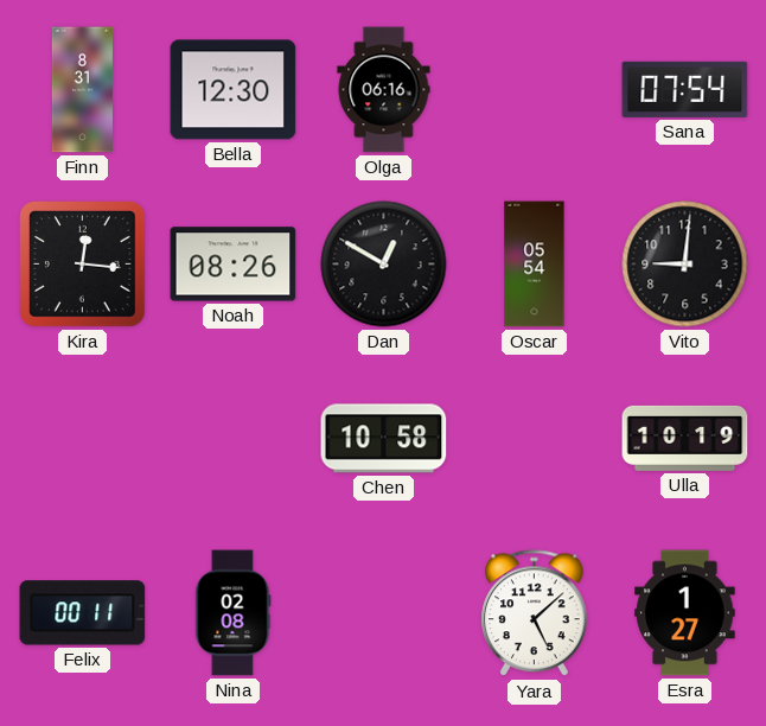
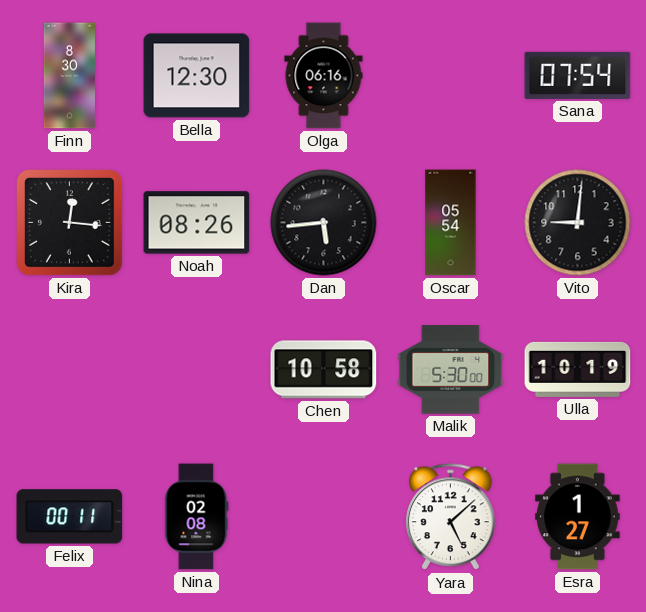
Finn: 8:31 -> 8:30 (69, 76)
Dan: 12:50 -> 5:44 (324, 223)
Malik: none -> 5:30 (451, 370)
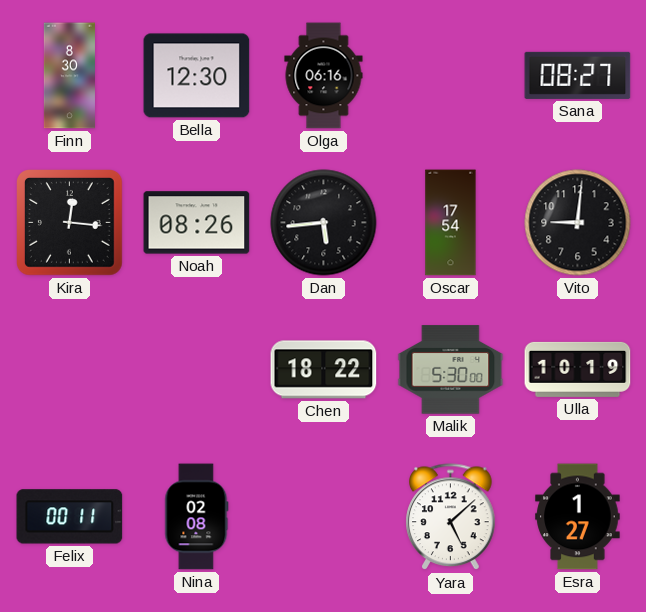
Sana: 07:54 -> 08:27 (578, 75)
Oscar: 05:54 -> 17:54 (451, 223)
Chen: 10:58 -> 18:22 (324, 370)
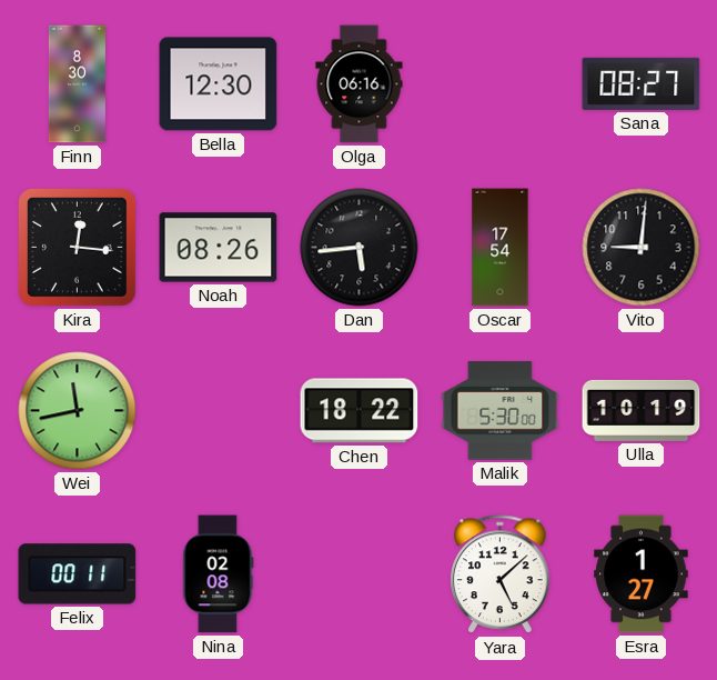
Wei: none -> 11:43 (78, 411)
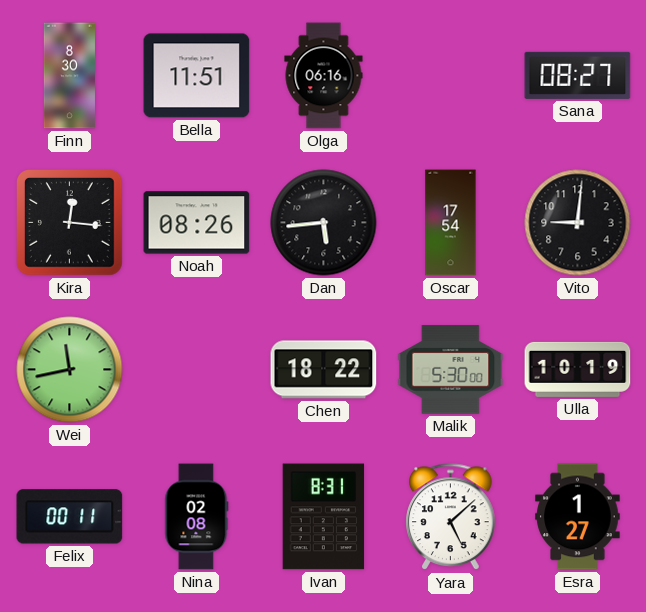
Bella: 12:30 -> 11:51 (197, 76)
Ivan: none -> 8:31 (324, 517)
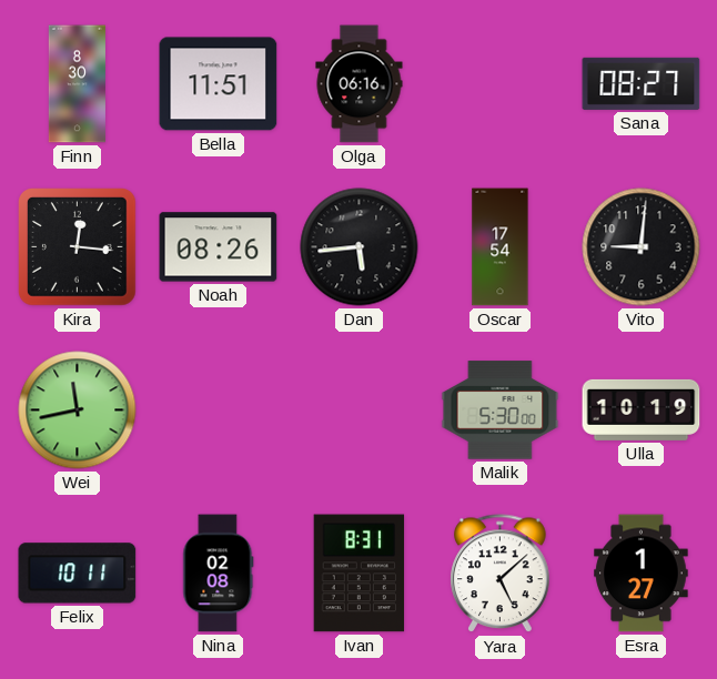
Chen: 18:22 -> none (324, 370)
Felix: 00:11 -> 10:11 (78, 574)
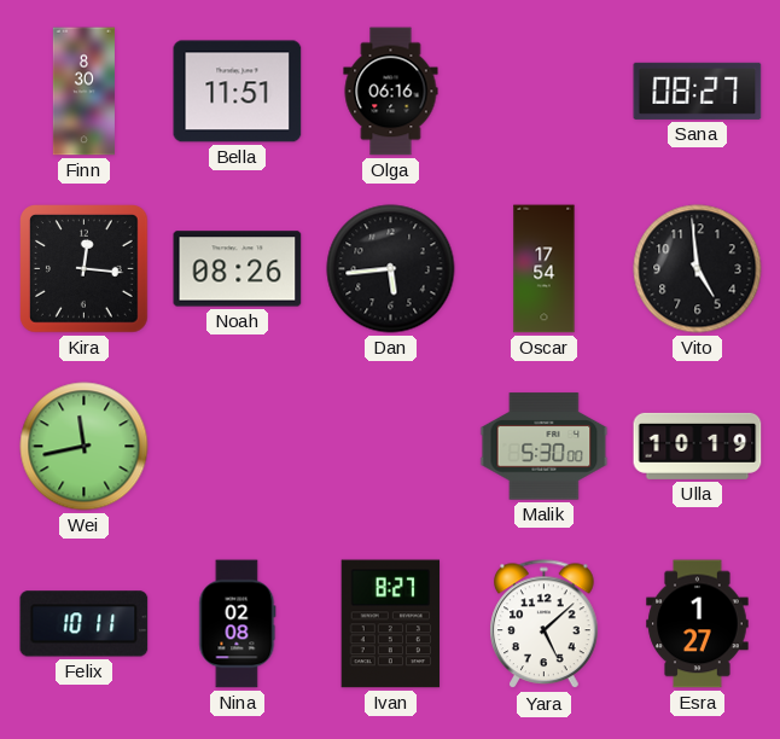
Vito: 9:01 -> 4:59 (698, 269)
Ivan: 8:31 -> 8:27 (391, 624)
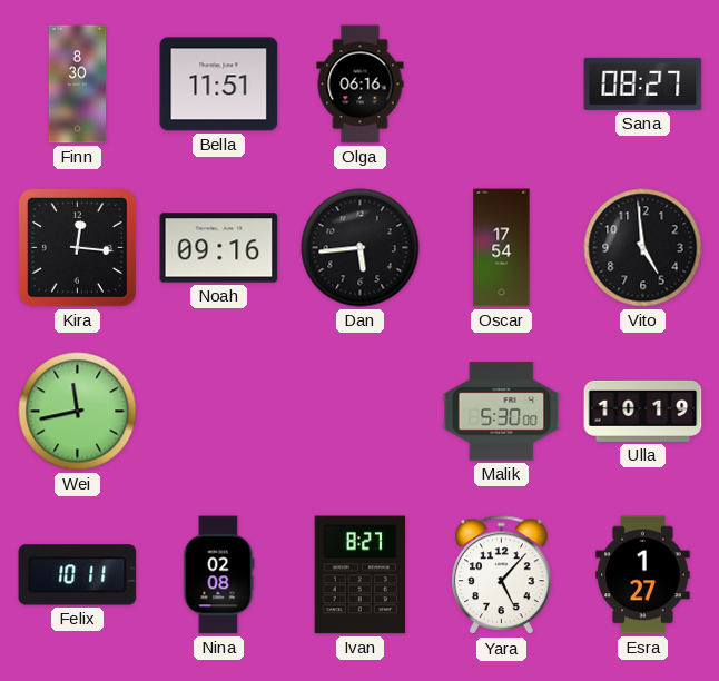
Noah: 08:26 -> 09:16 (219, 248)
Yara: 5:08 -> 5:07 (502, 575)
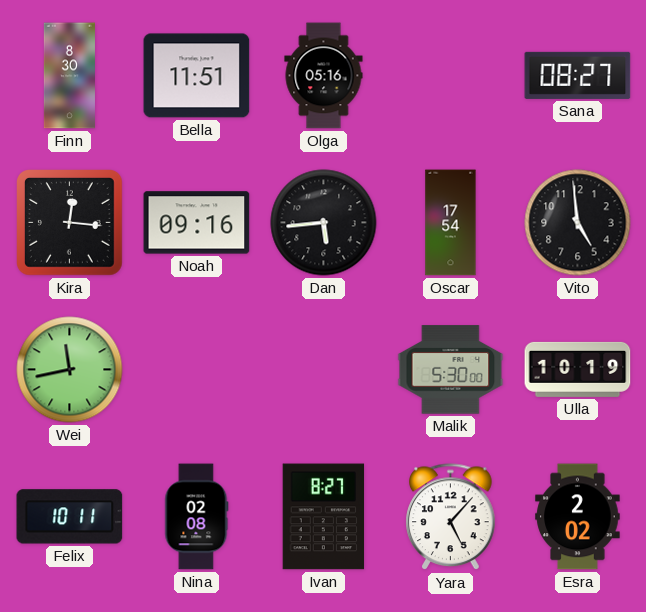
Olga: 06:16 -> 05:16 (324, 76)
Esra: 1:27 -> 2:02 (578, 517)
